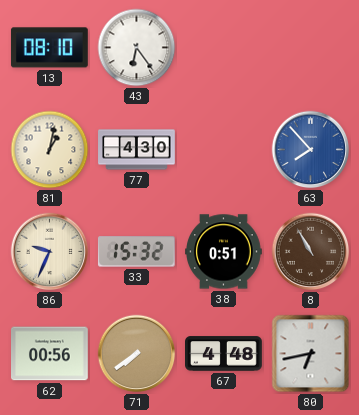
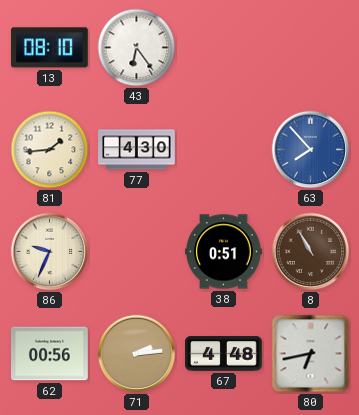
81: 1:02 -> 1:44 (50, 150)
33: 15:32 -> none (136, 252)
71: 7:39 -> 2:14 (137, 354)
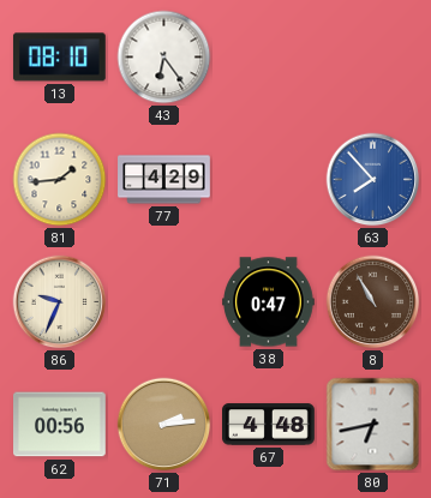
77: 4:30 -> 4:29 (164, 180)
38: 0:51 -> 0:47 (269, 302)
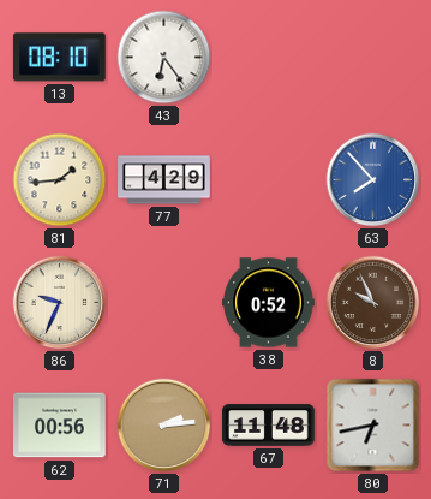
38: 0:47 -> 0:52 (269, 303)
8: 10:55 -> 9:56 (373, 303)
67: 4:48 -> 11:48 (269, 426)
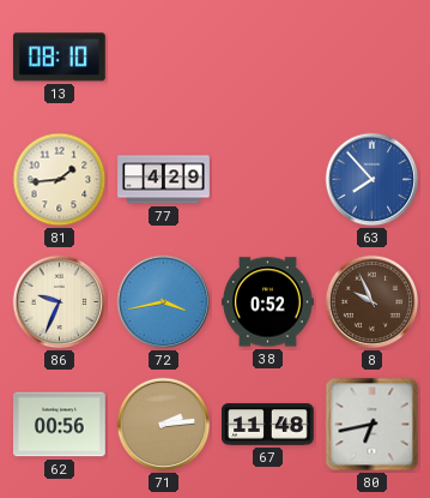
43: 6:24 -> none (164, 58)
72: none -> 3:43 (164, 302)
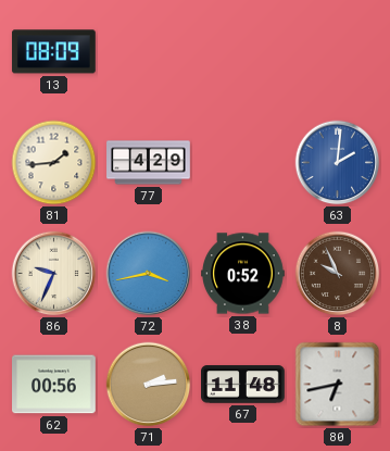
13: 08:10 -> 08:09 (53, 52)
63: 7:53 -> 2:01 (338, 163)
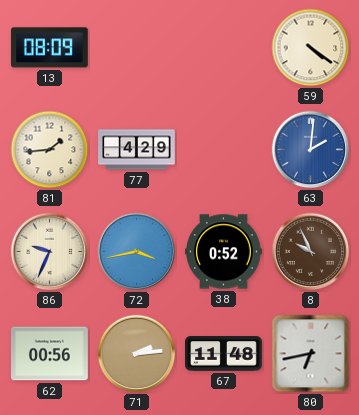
59: none -> 4:21 (311, 48)
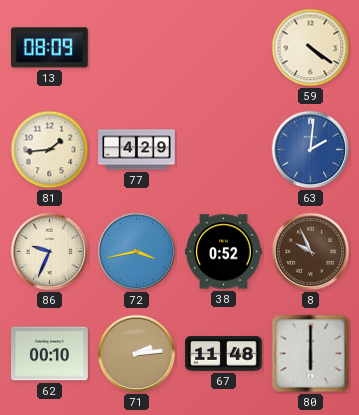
62: 00:56 -> 00:10 (50, 354)
80: 6:43 -> 6:00 (311, 354)
